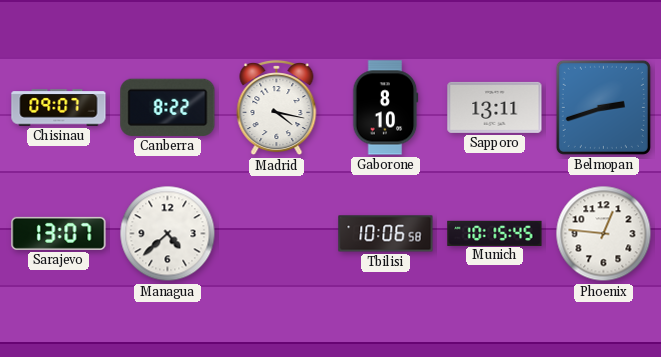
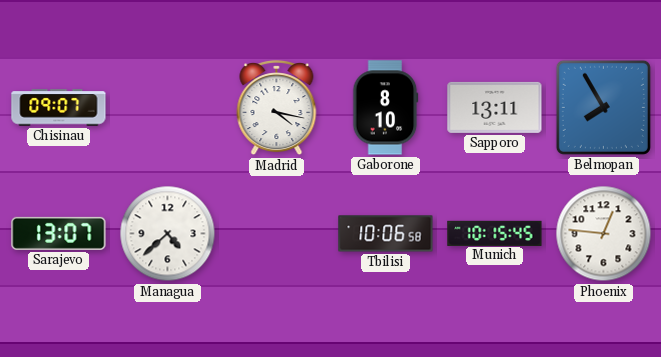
Canberra: 8:22 -> none (168, 107)
Belmopan: 2:42 -> 7:55 (603, 107)
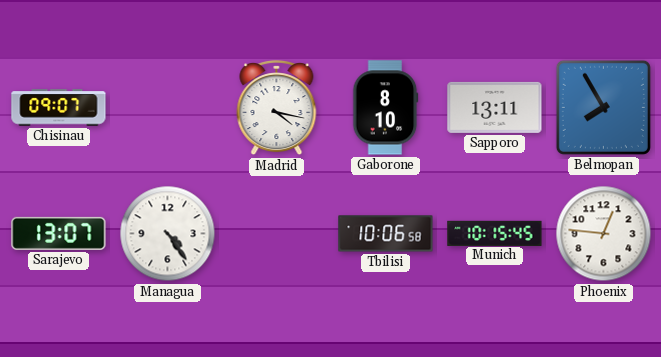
Managua: 4:38 -> 4:24 (168, 234)
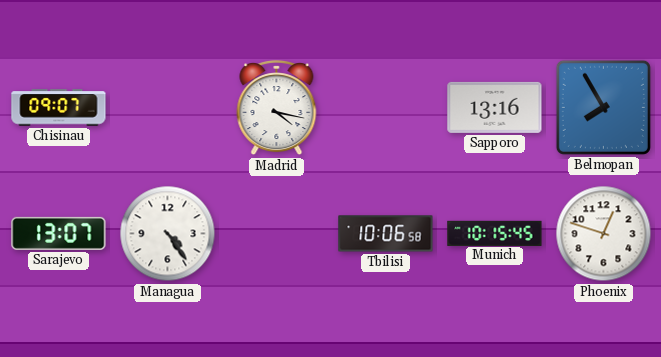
Gaborone: 8:10 -> none (386, 108)
Sapporo: 13:11 -> 13:16 (495, 107)
Phoenix: 12:46 -> 12:48 (604, 234)
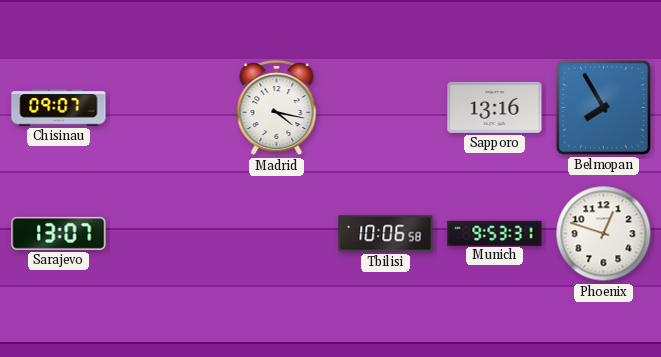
Managua: 4:24 -> none (168, 234)
Munich: 10:15 -> 9:53 (495, 233)
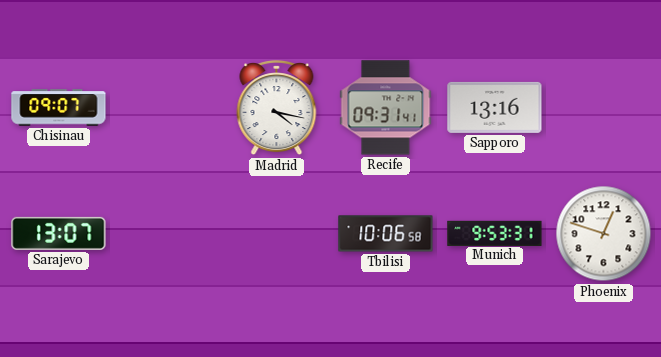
Recife: none -> 09:31 (386, 108)
Belmopan: 7:55 -> none (603, 107)
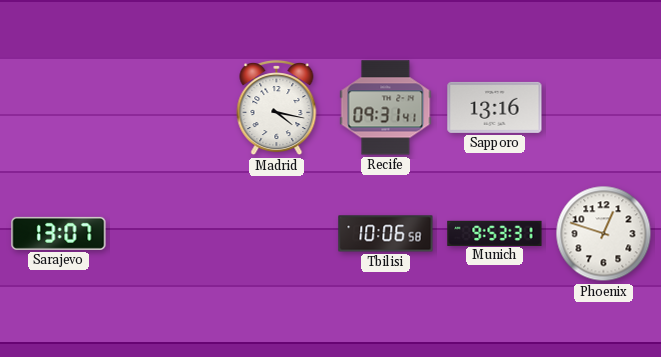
Chisinau: 09:07 -> none (59, 108)
